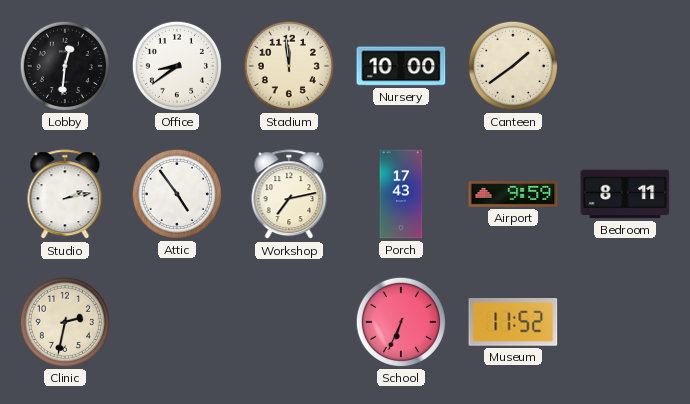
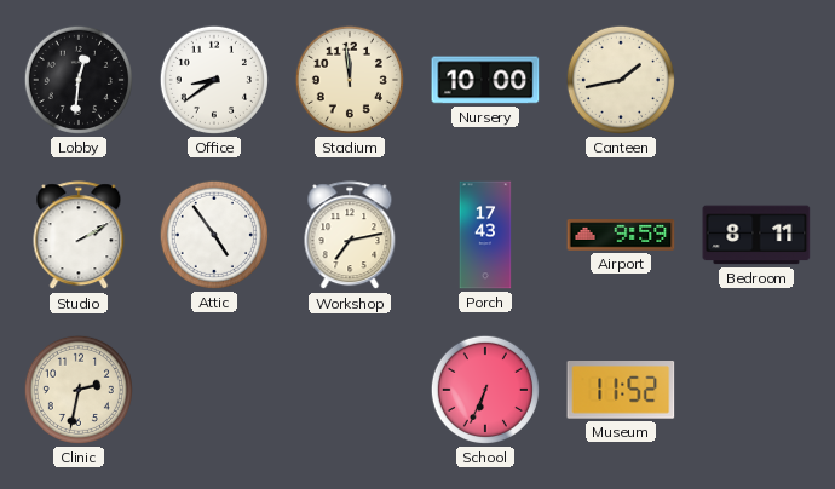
Canteen: 1:39 -> 1:43 (621, 80)
Studio: 2:13 -> 2:10 (79, 236)
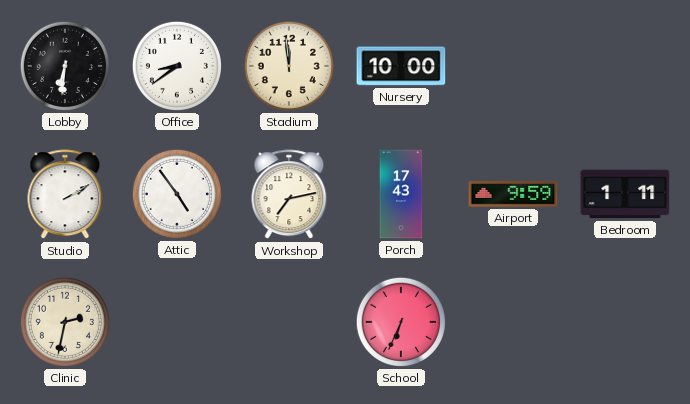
Lobby: 12:31 -> 6:31 (65, 66)
Canteen: 1:43 -> none (621, 80)
Bedroom: 8:11 -> 1:11 (625, 194)
Museum: 11:52 -> none (621, 391)
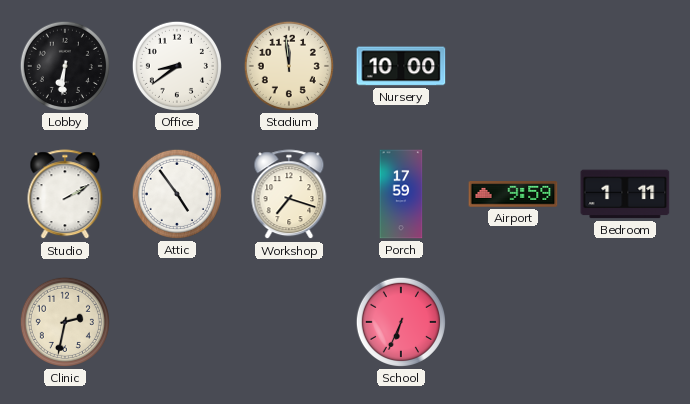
Workshop: 7:13 -> 7:18 (289, 195)
Porch: 17:43 -> 17:59 (401, 194)
